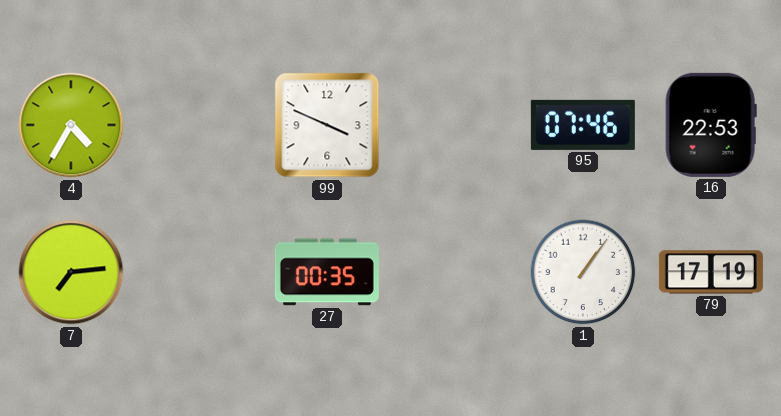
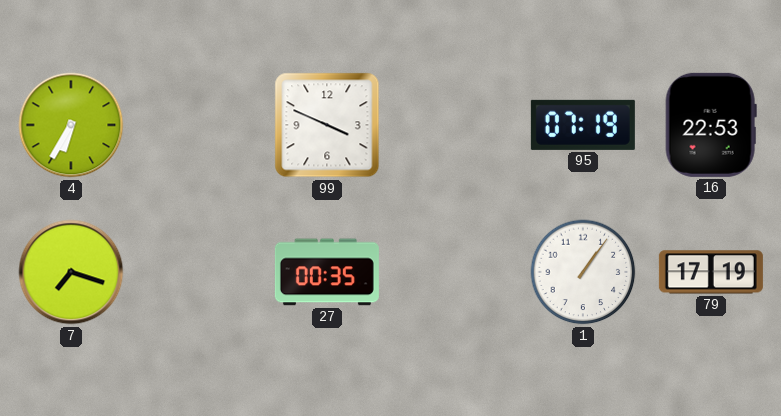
4: 4:35 -> 6:35 (71, 125)
95: 07:46 -> 07:19 (583, 125)
7: 7:14 -> 7:18 (71, 272)
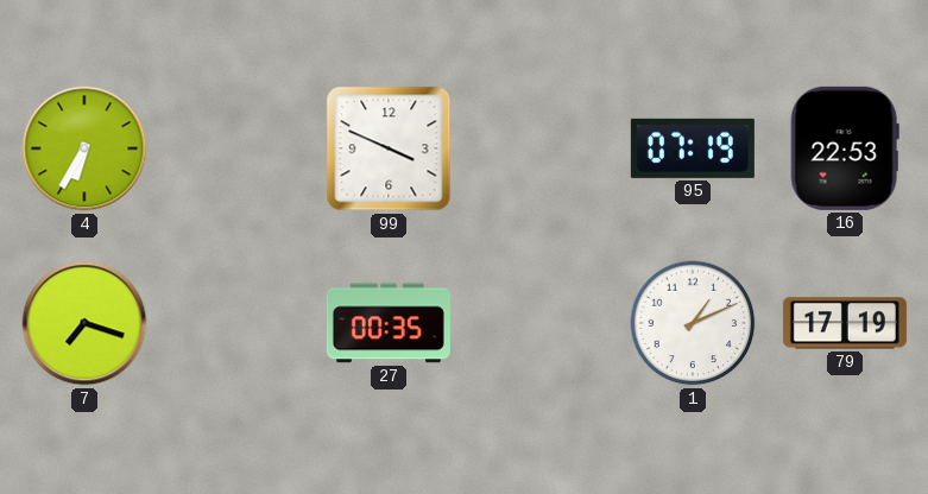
1: 1:06 -> 1:11 (693, 323)
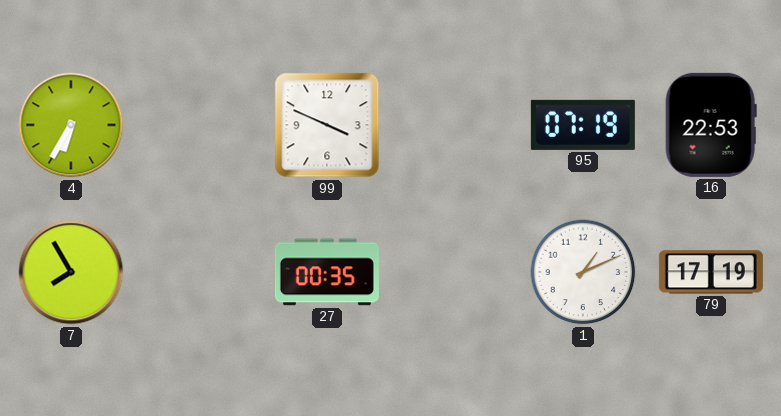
7: 7:18 -> 7:55 (71, 272)
